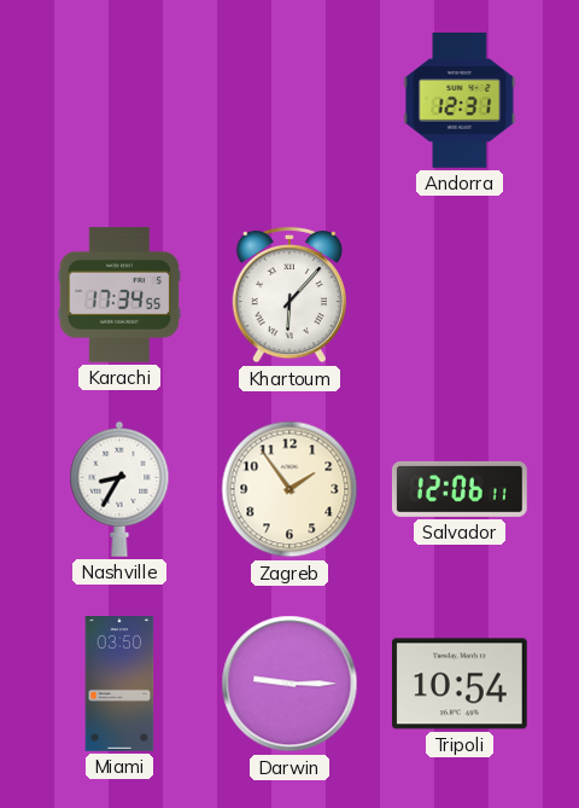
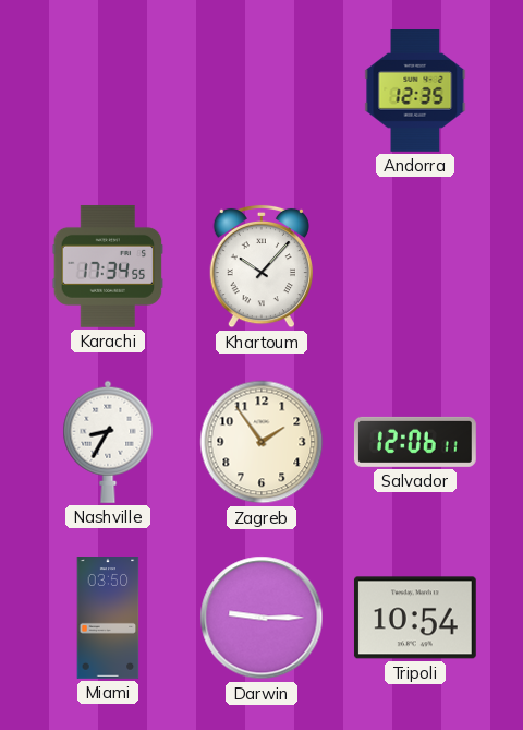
Andorra: 12:31 -> 12:35 (415, 92)
Khartoum: 6:07 -> 10:07 (260, 266)
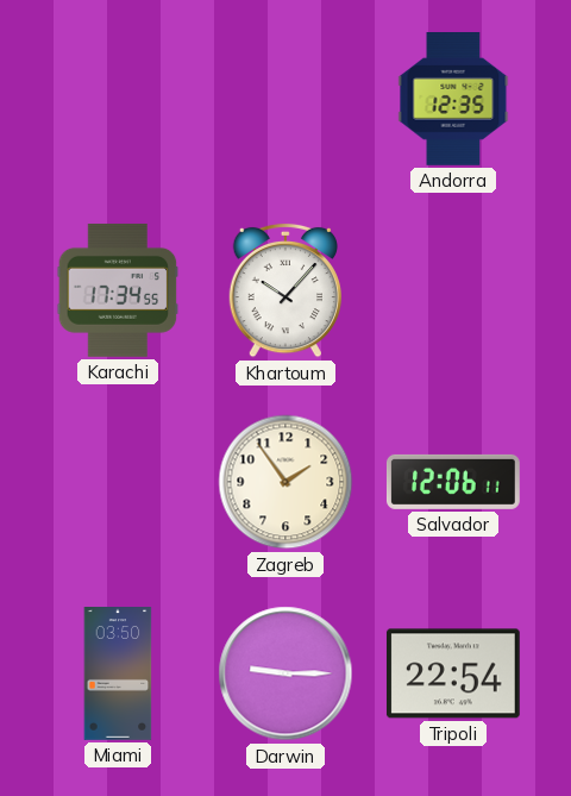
Nashville: 8:35 -> none (108, 442)
Tripoli: 10:54 -> 22:54 (453, 673)
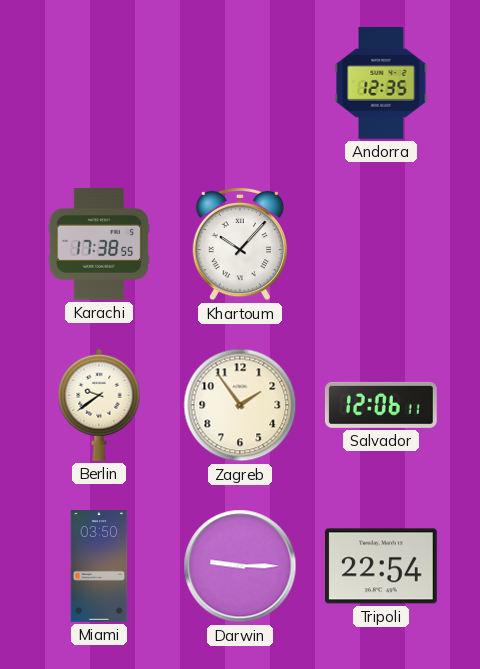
Karachi: 17:34 -> 17:38 (99, 244)
Berlin: none -> 9:39 (99, 405)
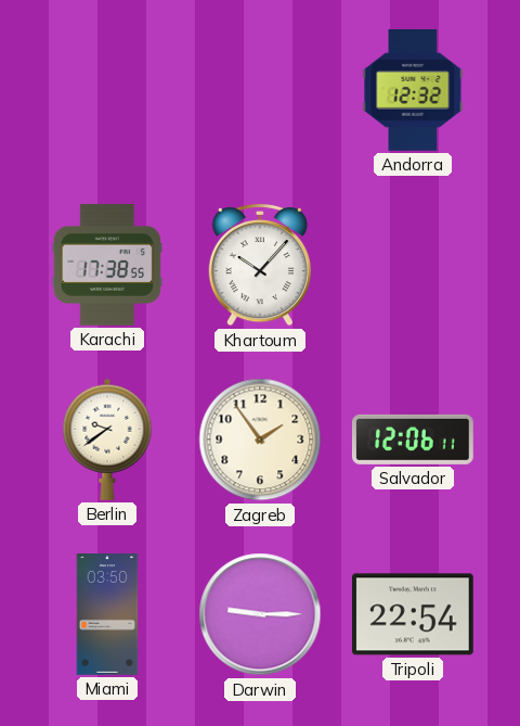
Andorra: 12:35 -> 12:32 (413, 91)
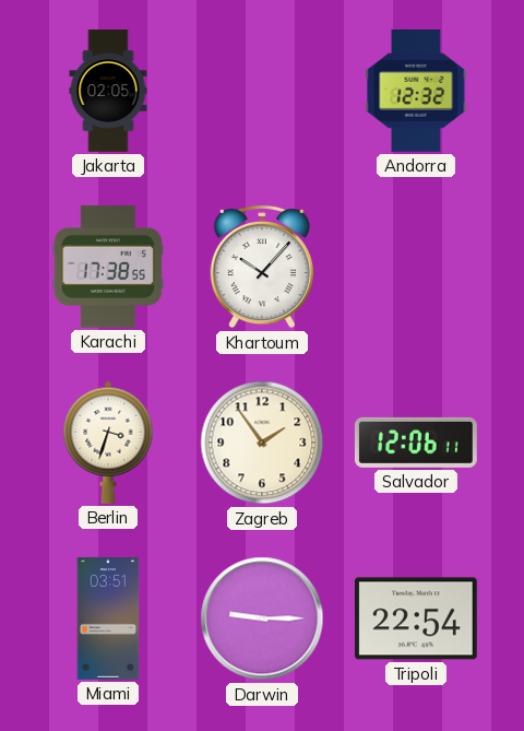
Jakarta: none -> 02:05 (108, 91)
Berlin: 9:39 -> 3:33 (108, 443)
Miami: 03:50 -> 03:51 (108, 620)
